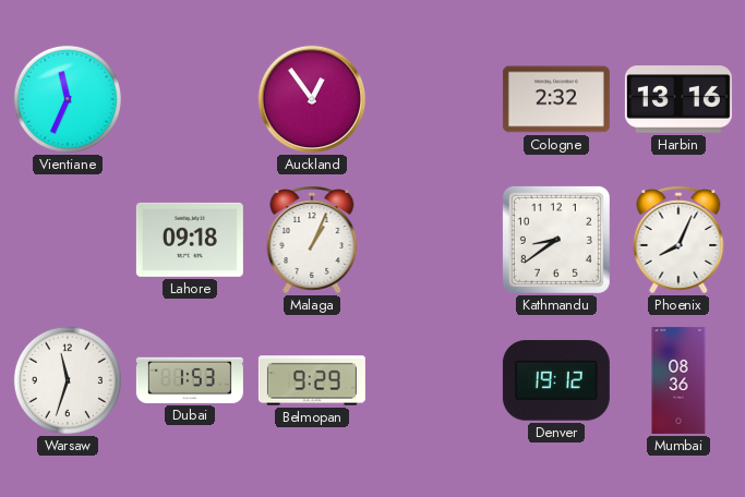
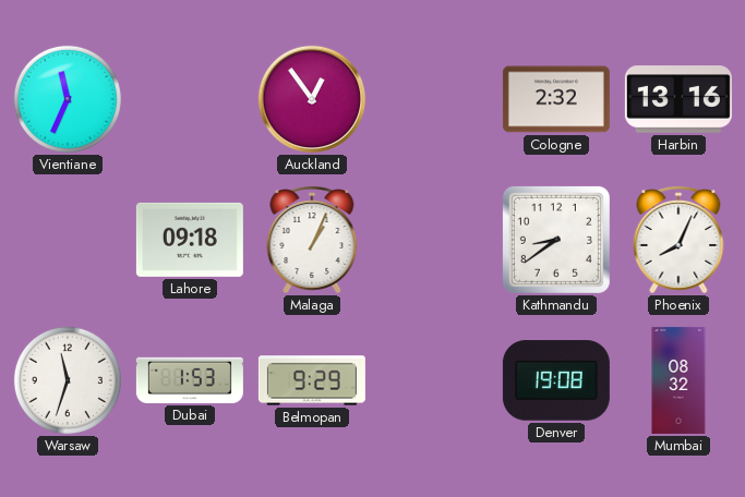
Denver: 19:12 -> 19:08 (556, 380)
Mumbai: 08:36 -> 08:32 (678, 380)
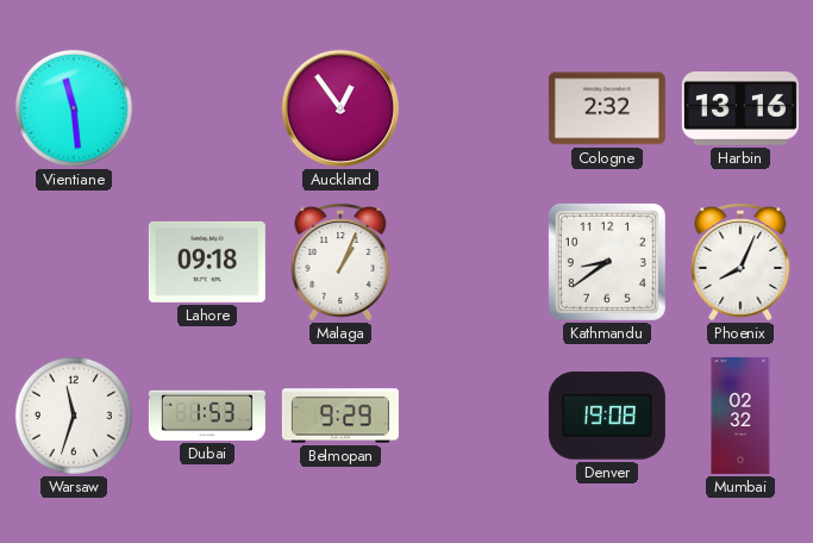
Vientiane: 11:34 -> 11:29 (74, 108)
Mumbai: 08:32 -> 02:32 (740, 416)
